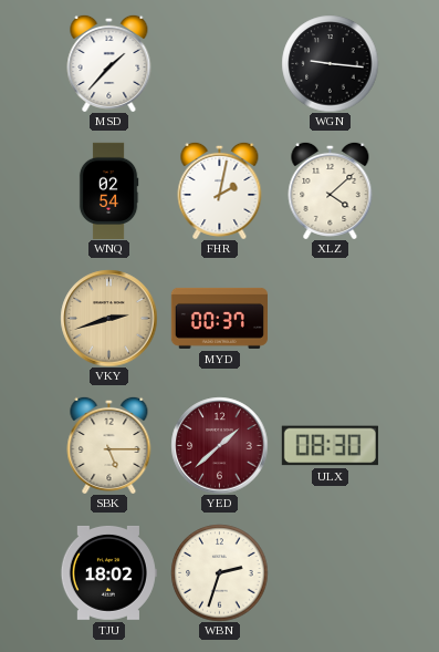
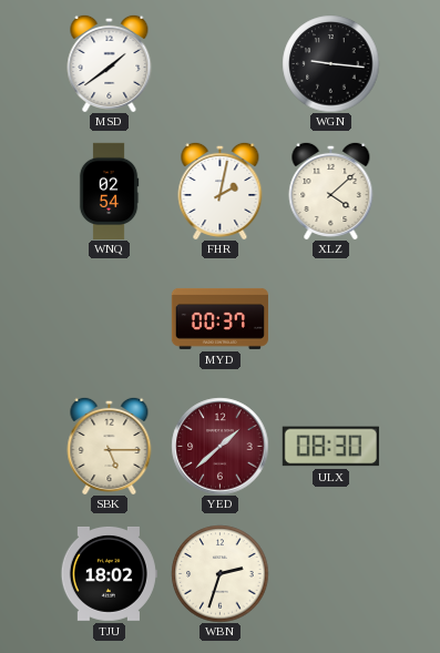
MSD: 1:37 -> 1:39 (110, 63)
VKY: 2:42 -> none (108, 318)
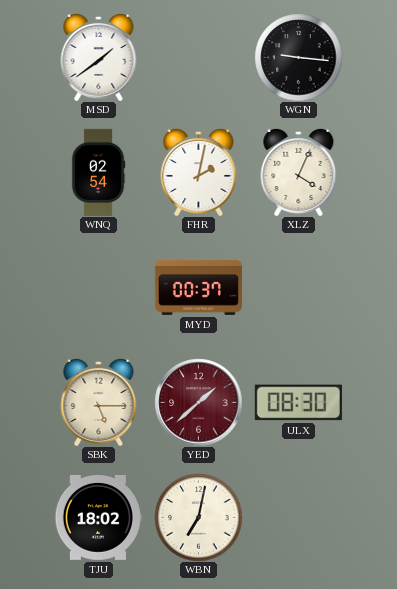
XLZ: 4:08 -> 4:04 (299, 172)
WBN: 2:33 -> 7:02 (198, 517)
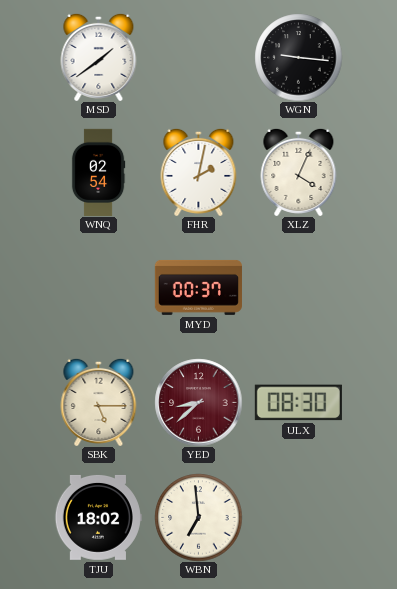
YED: 1:38 -> 8:38 (198, 402)
WBN: 7:02 -> 6:59 (198, 517)
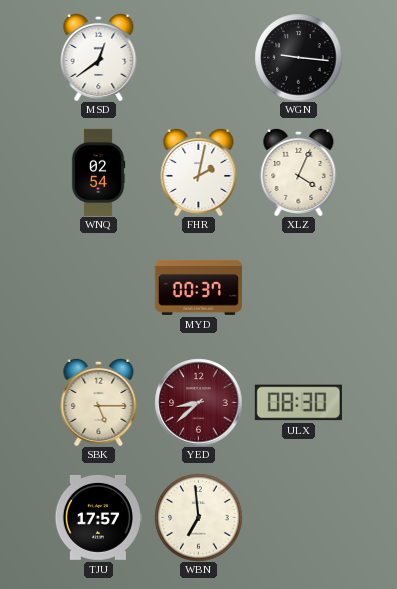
MSD: 1:39 -> 12:39 (99, 57)
TJU: 18:02 -> 17:57 (98, 517)
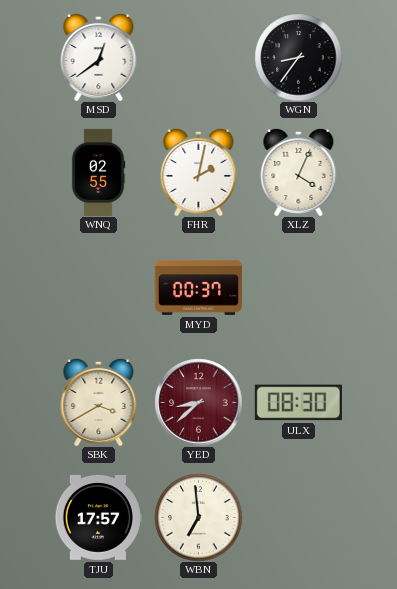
WGN: 9:16 -> 8:36 (298, 57)
WNQ: 02:54 -> 02:55 (98, 172)
SBK: 5:15 -> 3:40 (99, 402)
